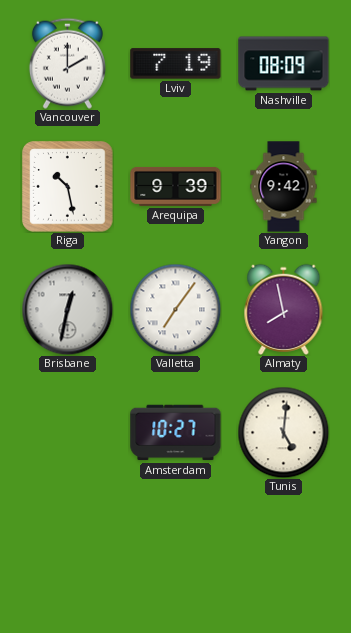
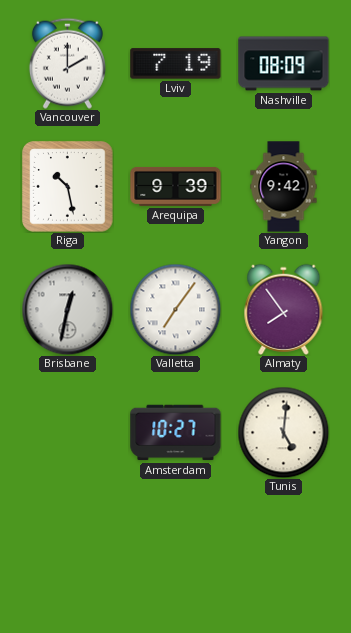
Almaty: 7:58 -> 7:54 (284, 309)
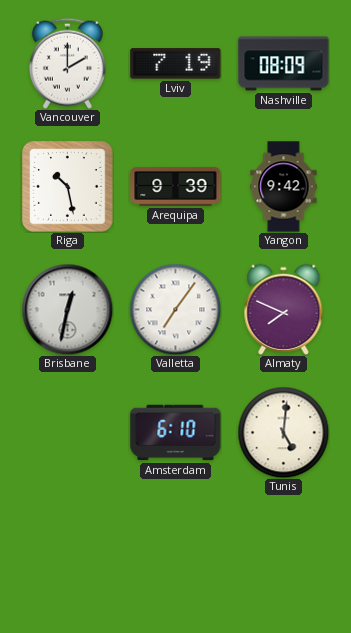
Almaty: 7:54 -> 7:49 (284, 309)
Amsterdam: 10:27 -> 6:10 (176, 433)
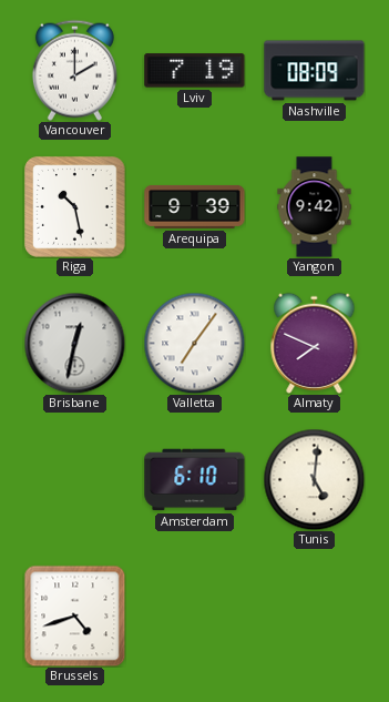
Brussels: none -> 4:42 (74, 615)
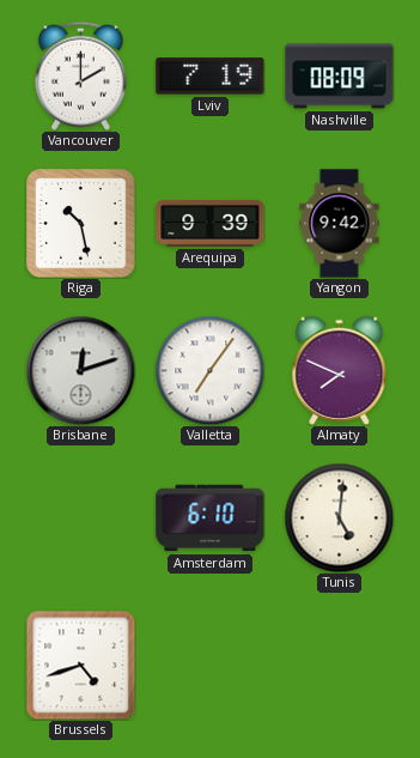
Brisbane: 12:32 -> 12:12 (80, 370)
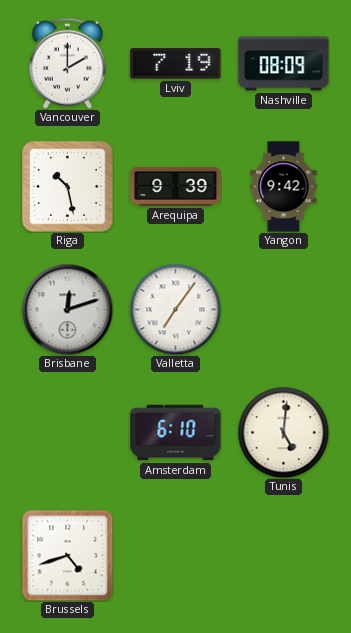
Almaty: 7:49 -> none (340, 370)
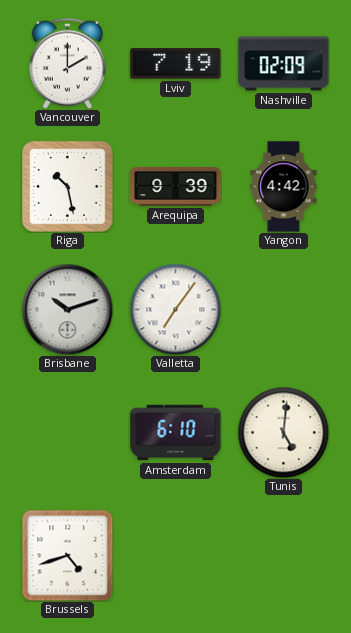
Nashville: 08:09 -> 02:09 (284, 64)
Yangon: 9:42 -> 4:42 (284, 187)
Brisbane: 12:12 -> 10:12 (67, 309)
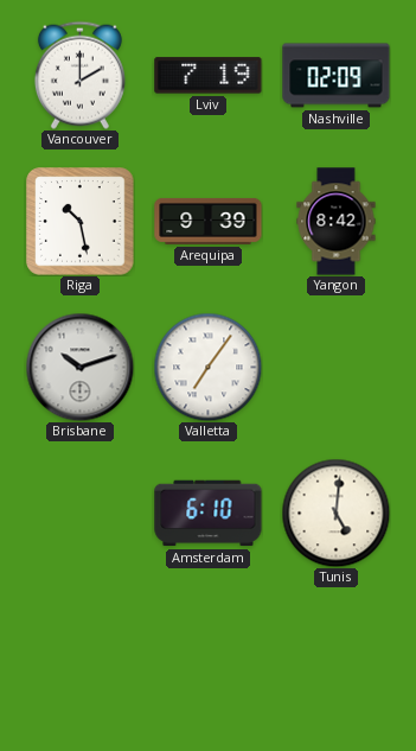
Yangon: 4:42 -> 8:42 (337, 222)
Brussels: 4:42 -> none (67, 555)
